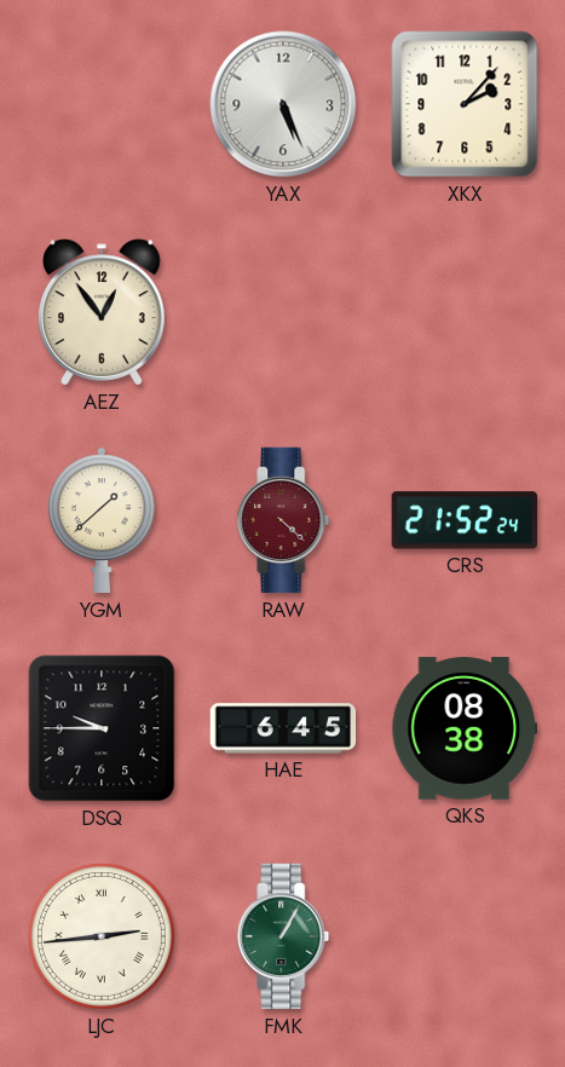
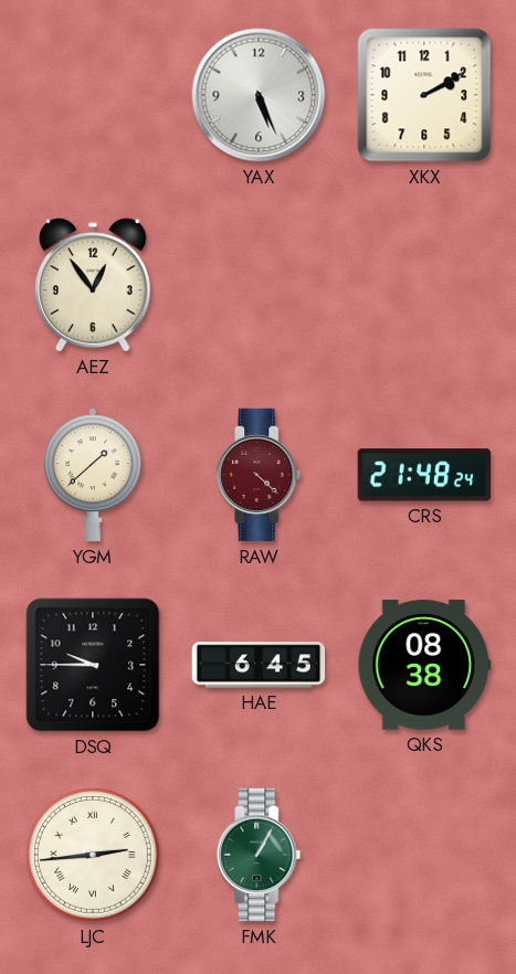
XKX: 2:07 -> 2:10 (424, 95)
CRS: 21:52 -> 21:48 (423, 475)
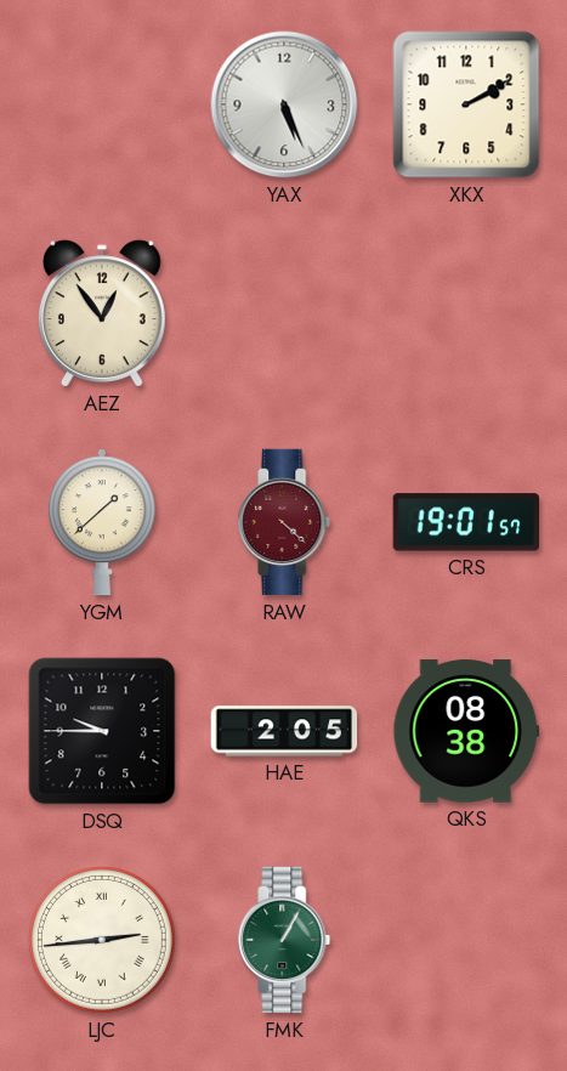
CRS: 21:48 -> 19:01 (465, 522)
HAE: 6:45 -> 2:05 (284, 731)
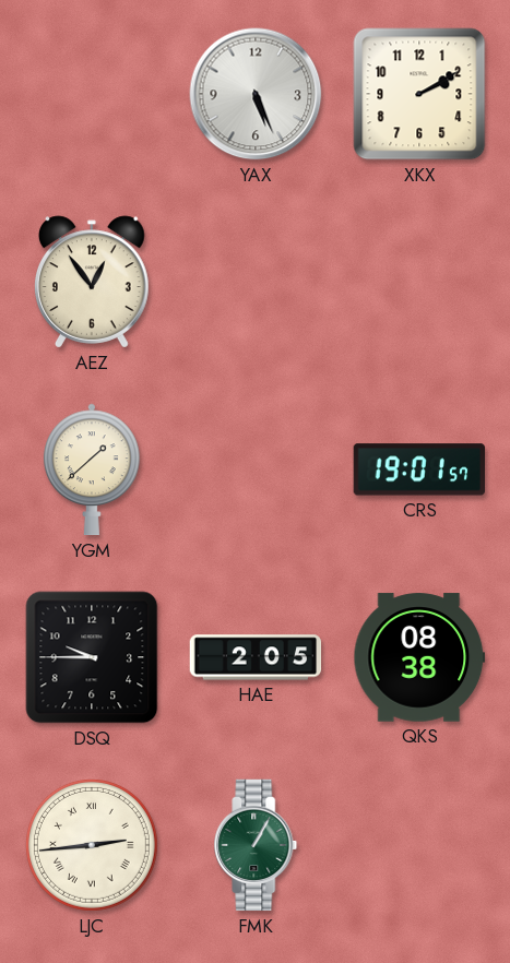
RAW: 4:22 -> none (284, 522)
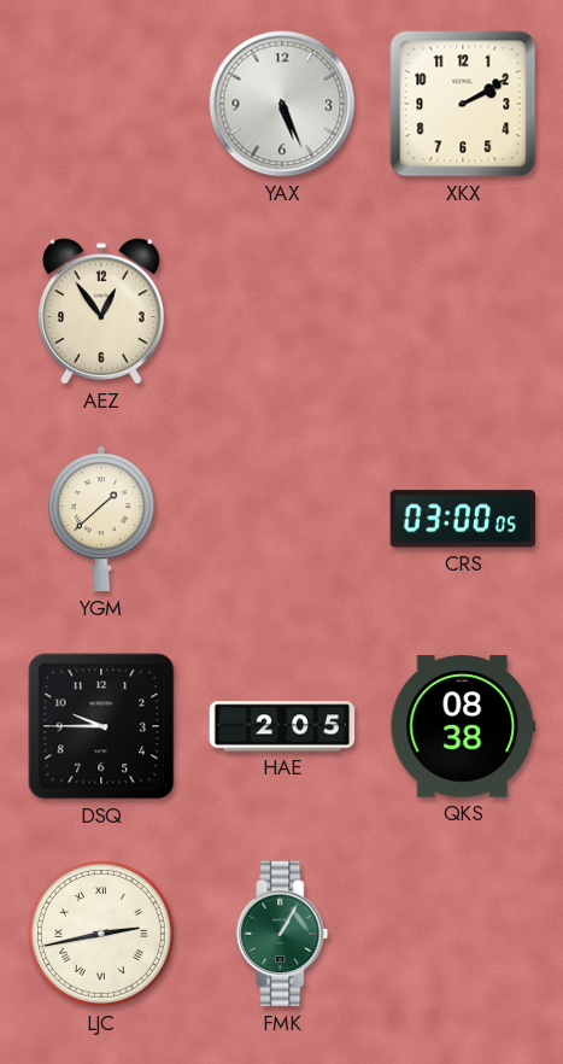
CRS: 19:01 -> 03:00 (462, 519)
LJC: 2:44 -> 2:43 (101, 934)
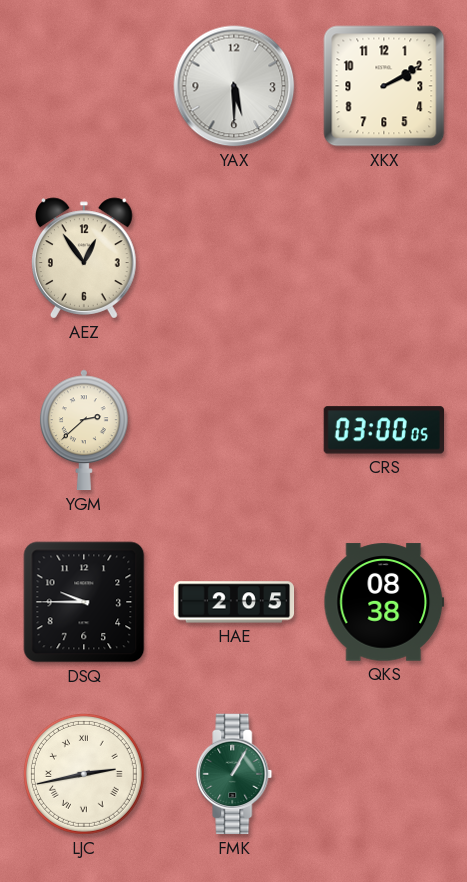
YAX: 5:26 -> 5:30 (234, 86)
YGM: 1:38 -> 2:38 (84, 430)
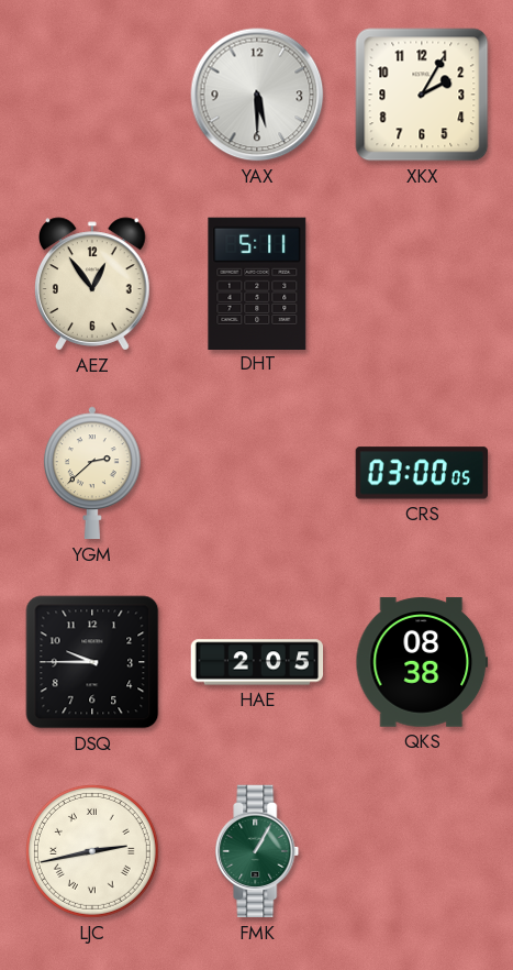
XKX: 2:10 -> 2:05 (422, 95)
DHT: none -> 5:11 (257, 283)
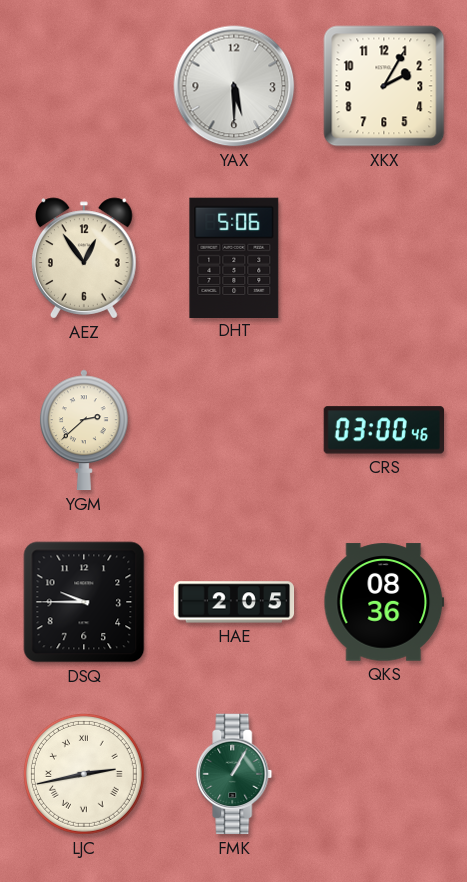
DHT: 5:11 -> 5:06 (234, 257)
CRS: 03:00:05 -> 03:00:46 (383, 430)
QKS: 08:38 -> 08:36 (384, 602)
